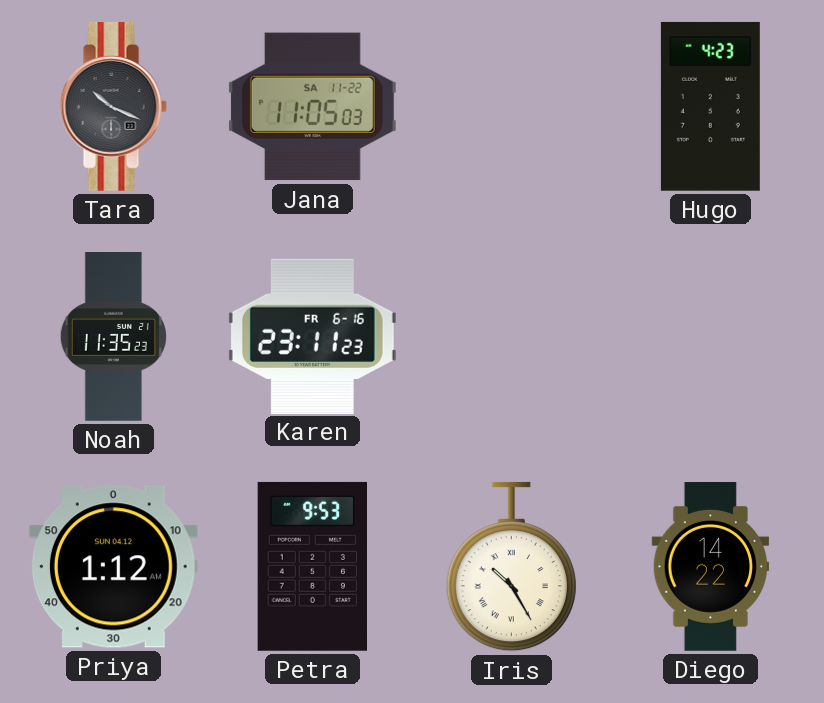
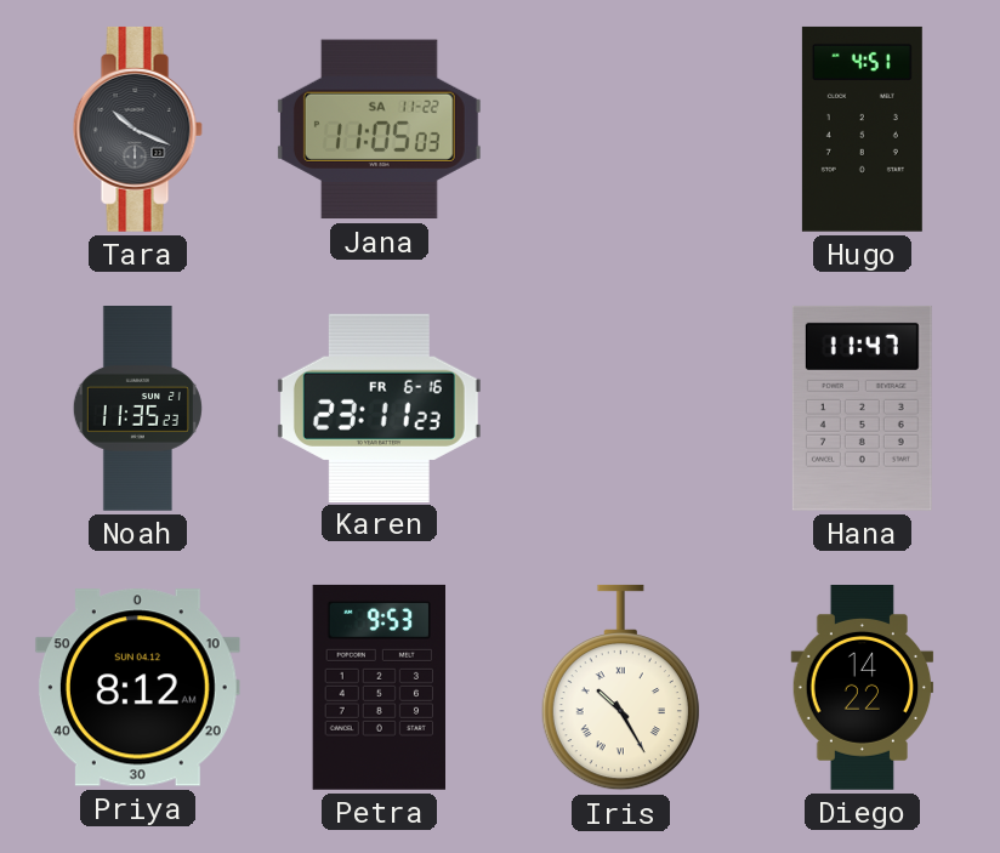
Hugo: 4:23 -> 4:51 (862, 129)
Hana: none -> 11:47 (862, 408)
Priya: 1:12 -> 8:12 (137, 688)
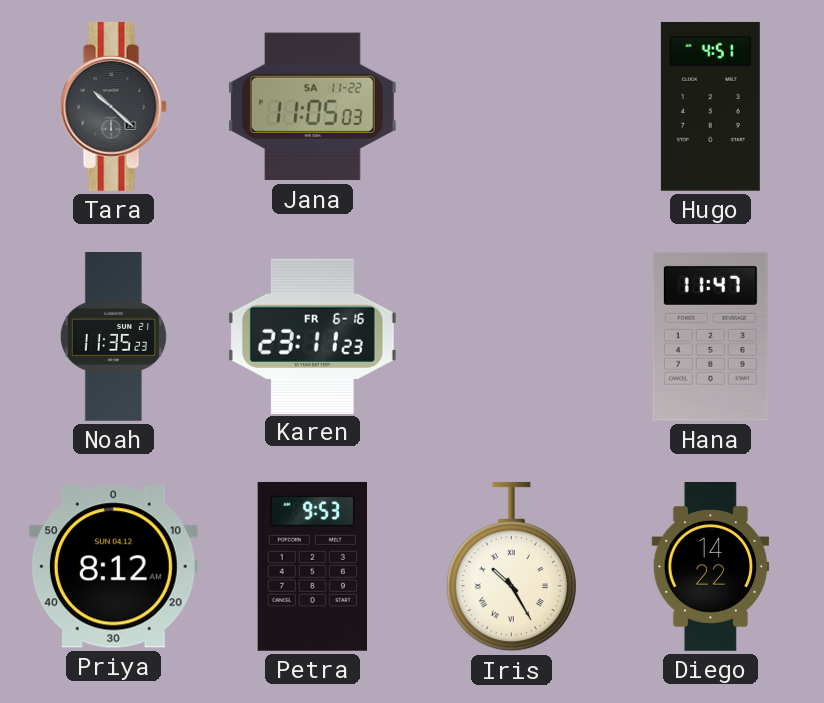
Tara: 10:19 -> 10:22 (113, 106)
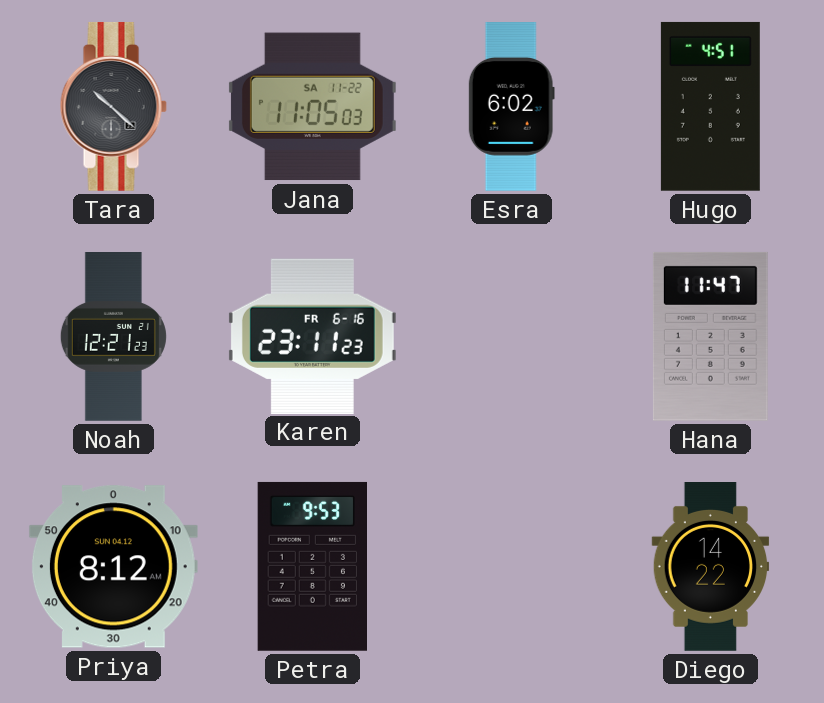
Esra: none -> 6:02 (511, 107)
Noah: 11:35 -> 12:21 (113, 337)
Iris: 10:25 -> none (511, 567)
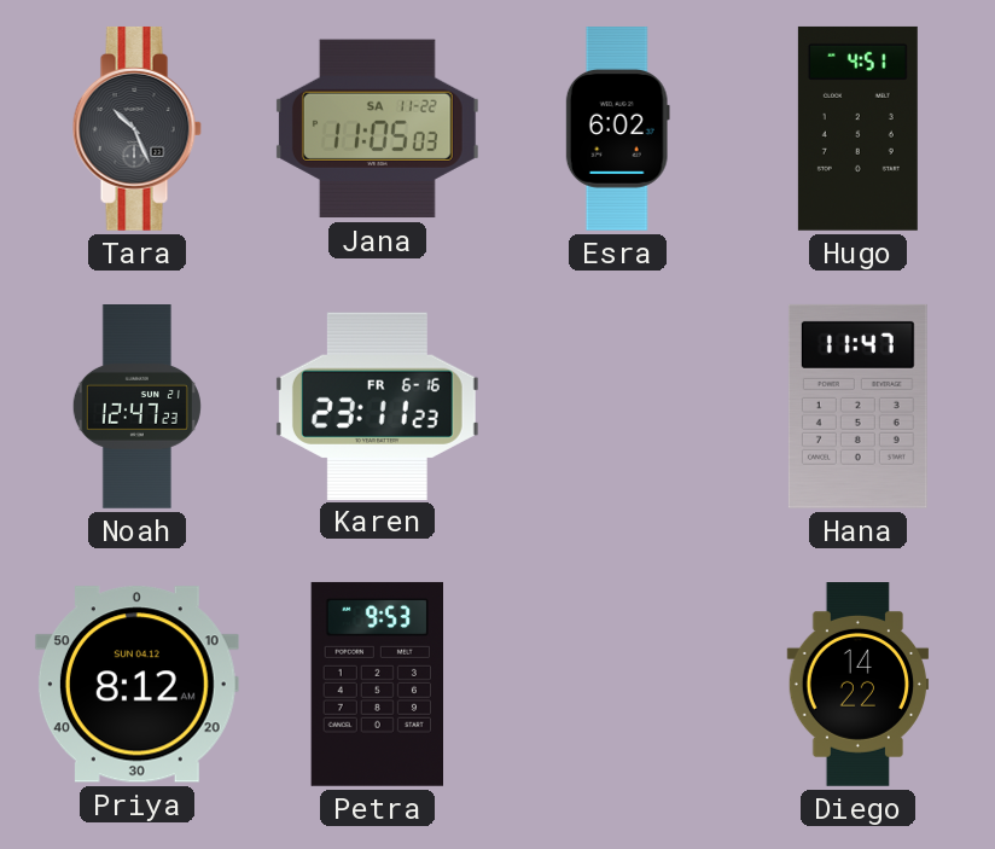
Tara: 10:22 -> 10:26 (136, 128)
Noah: 12:21 -> 12:47 (136, 407)
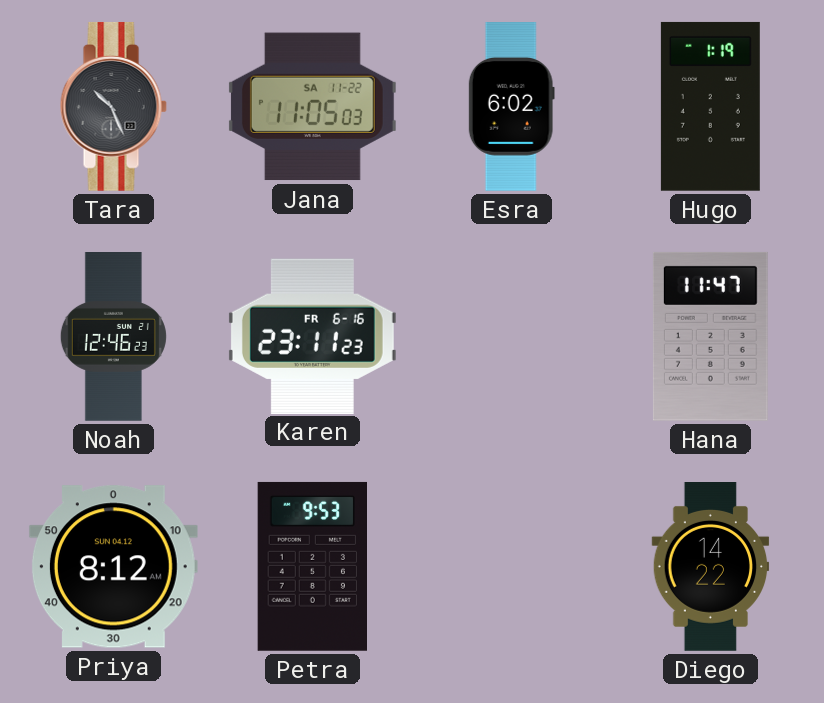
Hugo: 4:51 -> 1:19 (710, 106)
Noah: 12:47 -> 12:46 (113, 337)
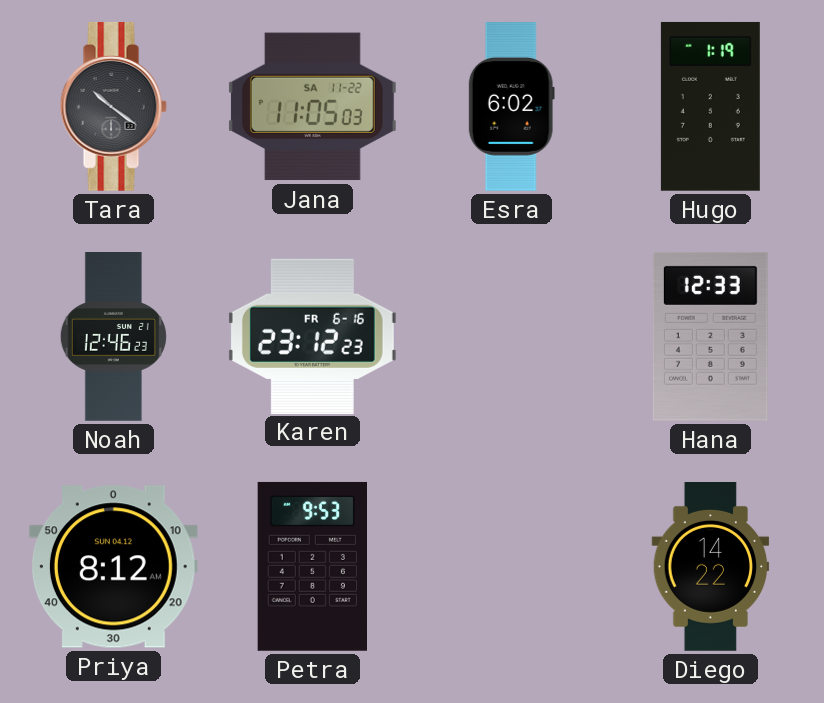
Tara: 10:26 -> 10:21 (113, 106)
Karen: 23:11 -> 23:12 (312, 336)
Hana: 11:47 -> 12:33 (710, 336)
